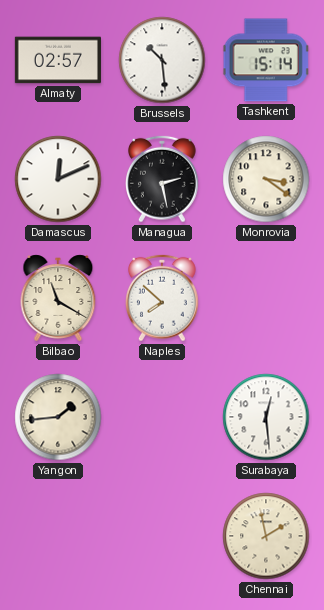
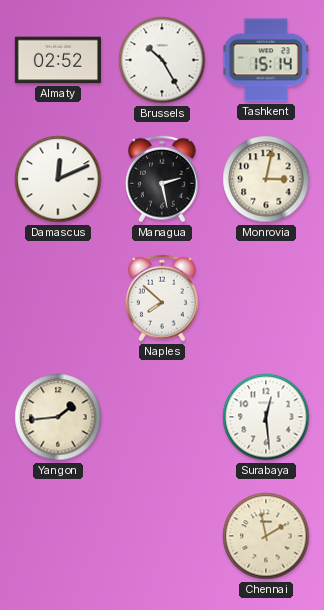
Almaty: 02:57 -> 02:52 (58, 60)
Brussels: 10:29 -> 10:25 (162, 60)
Monrovia: 3:21 -> 3:02 (266, 179)
Bilbao: 11:20 -> none (58, 298)
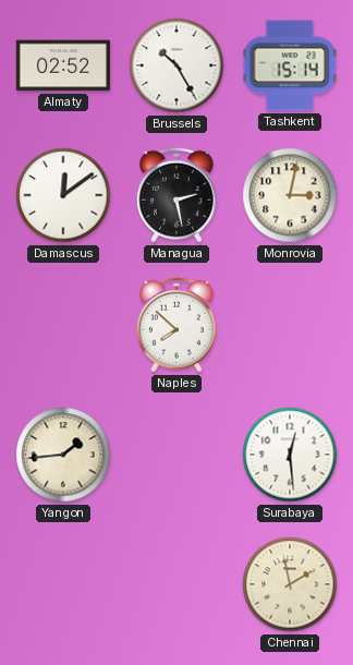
Damascus: 12:11 -> 12:09 (63, 195)
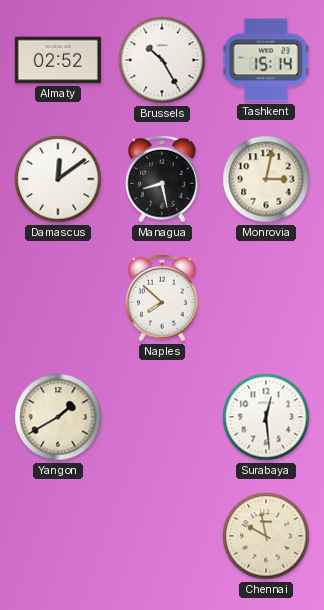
Managua: 2:28 -> 8:28 (163, 179)
Yangon: 1:44 -> 1:40 (58, 417)
Chennai: 1:58 -> 9:58 (266, 536)
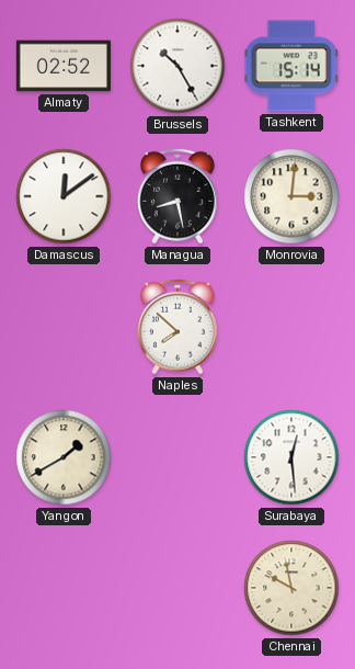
Monrovia: 3:02 -> 3:01 (291, 196)
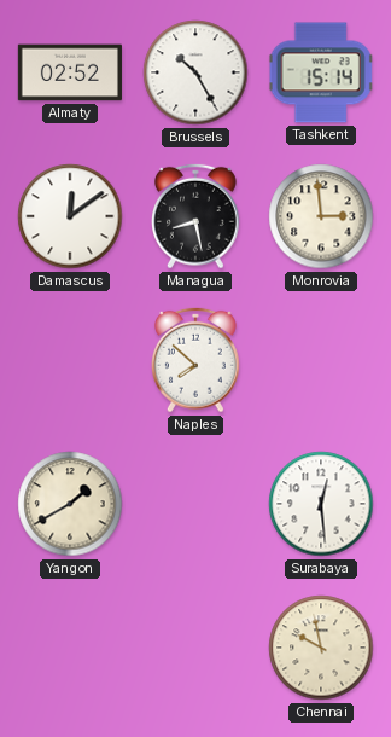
Monrovia: 3:01 -> 2:59 (321, 216)
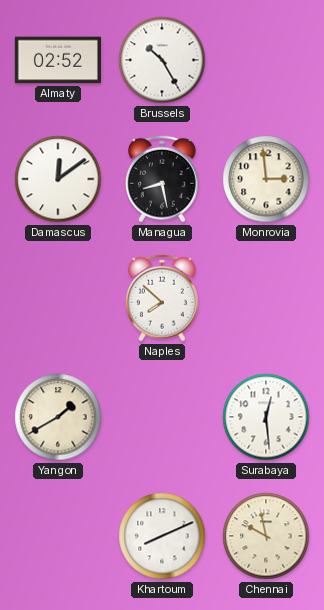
Tashkent: 15:14 -> none (321, 72)
Khartoum: none -> 8:11 (162, 536)
